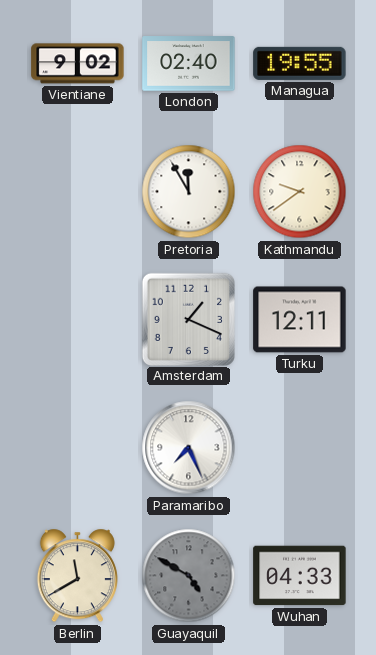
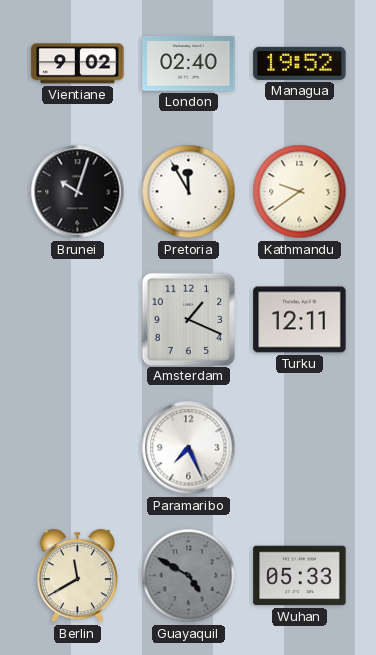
Managua: 19:55 -> 19:52 (300, 63)
Brunei: none -> 10:03 (78, 192)
Wuhan: 04:33 -> 05:33 (300, 576)
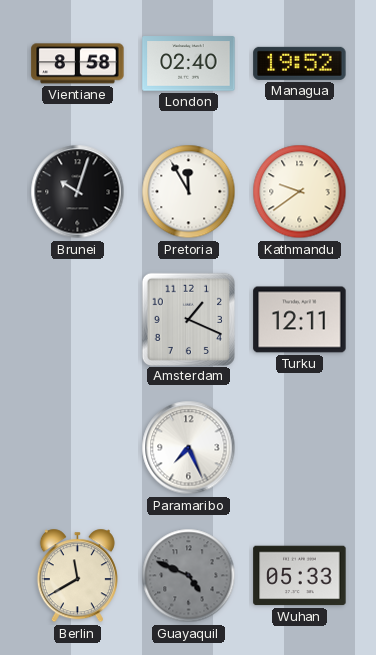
Vientiane: 9:02 -> 8:58 (78, 64)
Guayaquil: 4:50 -> 4:49 (189, 576)
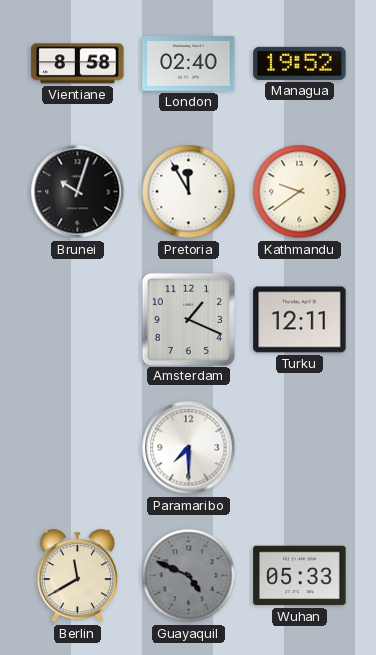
Paramaribo: 7:26 -> 7:30 (189, 448)
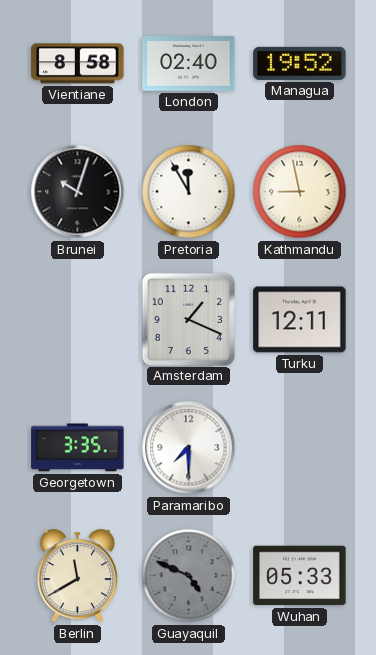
Kathmandu: 9:39 -> 8:58 (300, 192)
Georgetown: none -> 3:35 (78, 448)
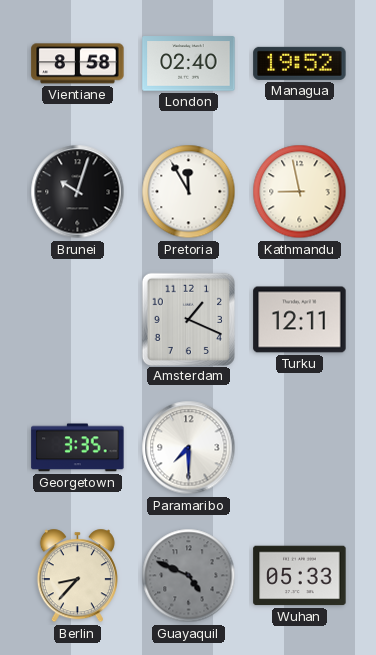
Berlin: 11:40 -> 8:37 (77, 576)
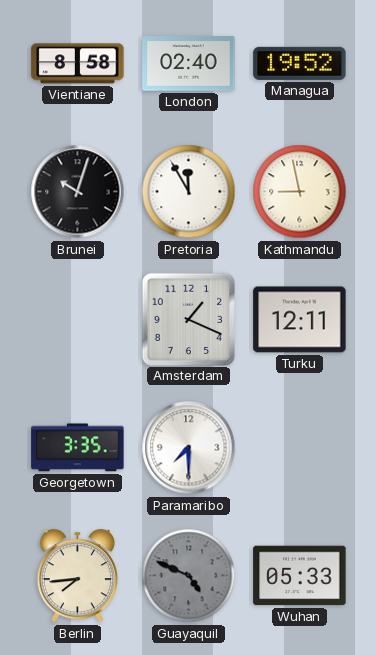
Berlin: 8:37 -> 7:44 (77, 576)
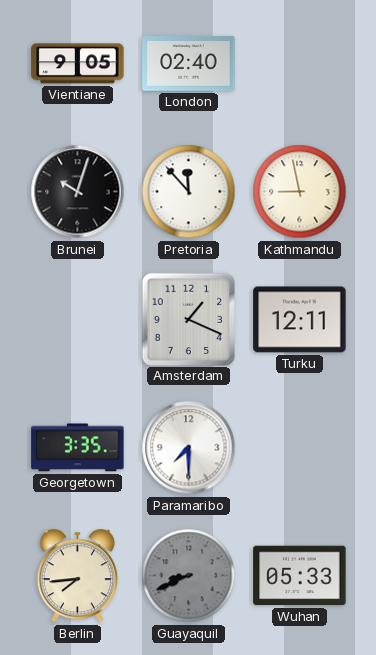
Vientiane: 8:58 -> 9:05 (78, 64)
Managua: 19:52 -> none (300, 63)
Pretoria: 11:55 -> 11:53 (189, 192)
Guayaquil: 4:49 -> 8:41 (189, 576)
